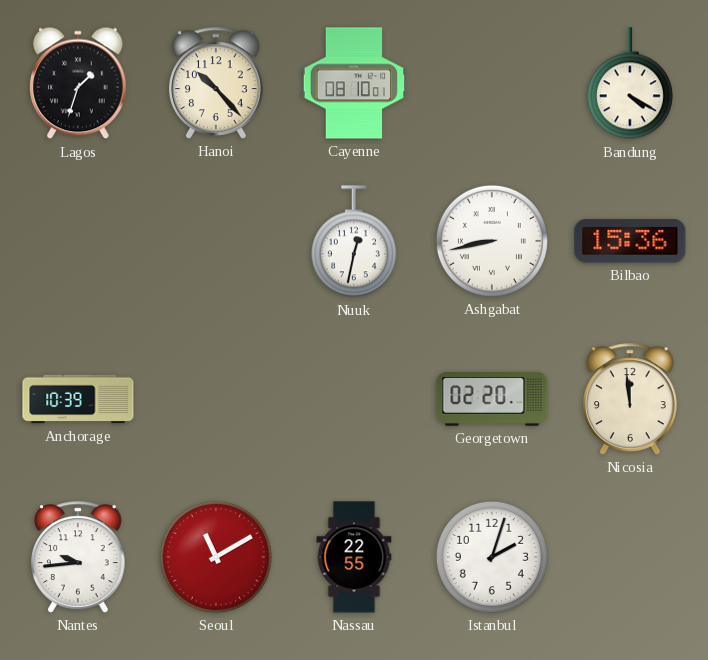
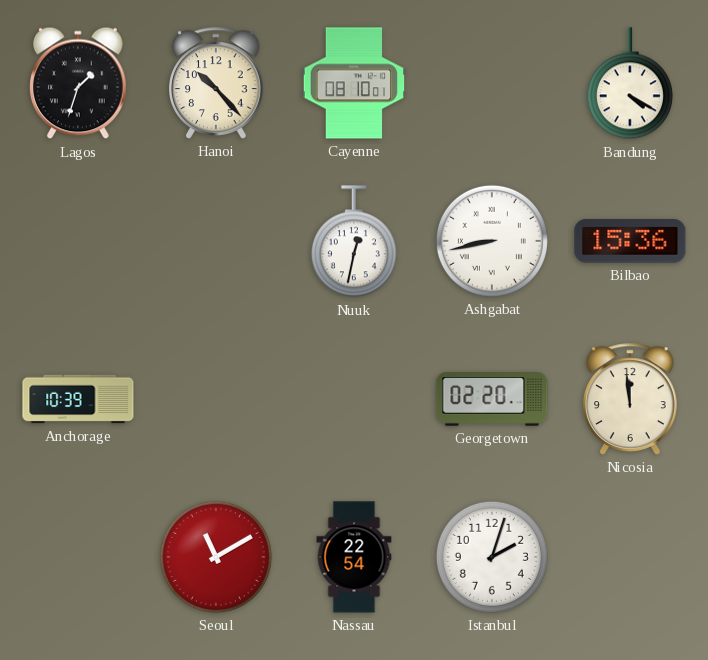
Nantes: 9:44 -> none (78, 557)
Nassau: 22:55 -> 22:54 (354, 557)
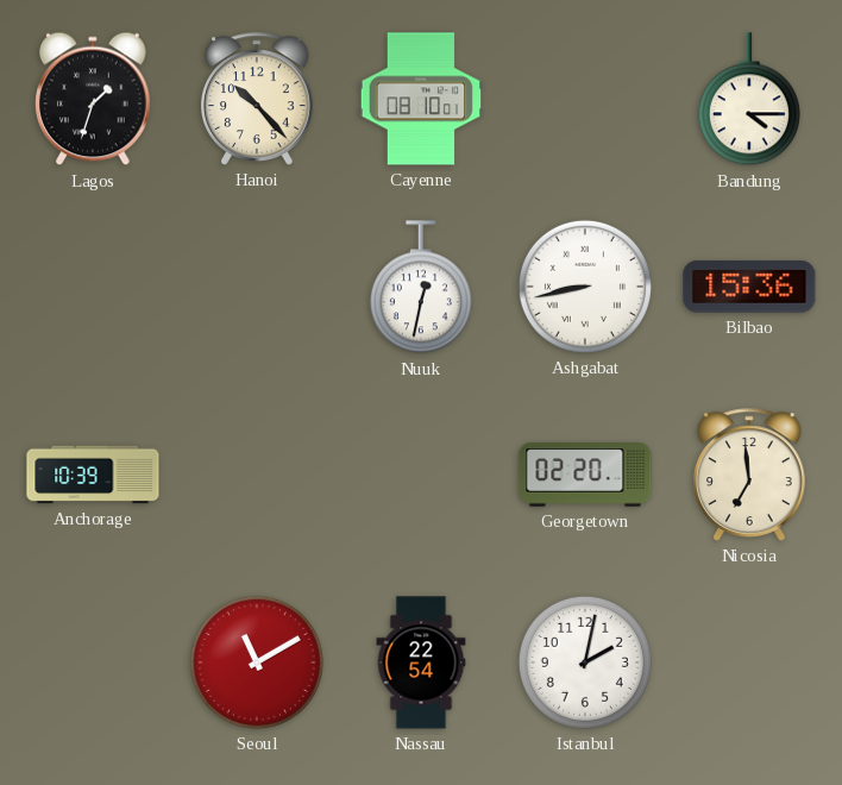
Bandung: 4:20 -> 4:15 (749, 100)
Nicosia: 11:59 -> 6:59 (749, 475)
Istanbul: 2:03 -> 2:02 (585, 662)
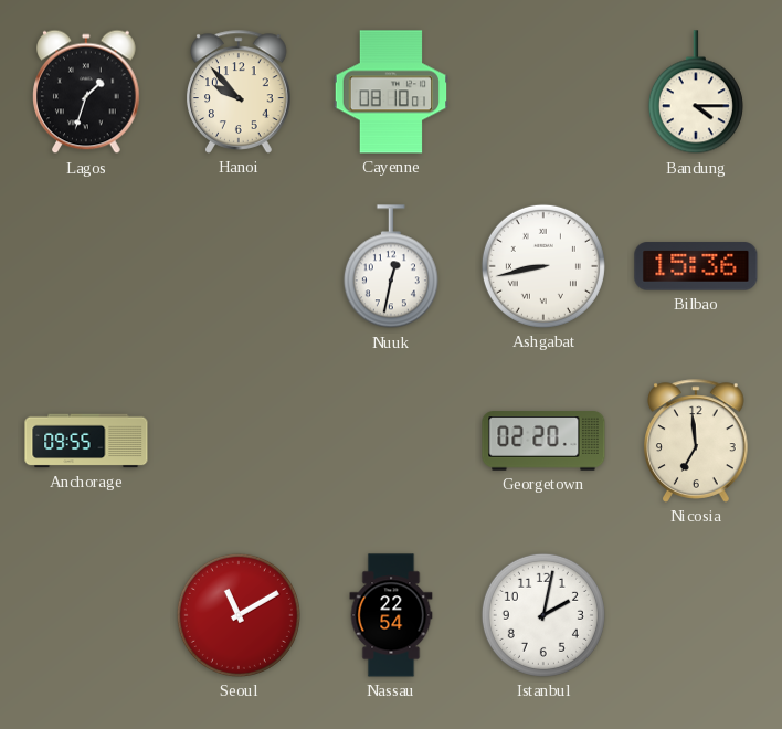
Hanoi: 10:23 -> 9:53 (239, 92)
Anchorage: 10:39 -> 09:55 (86, 441)
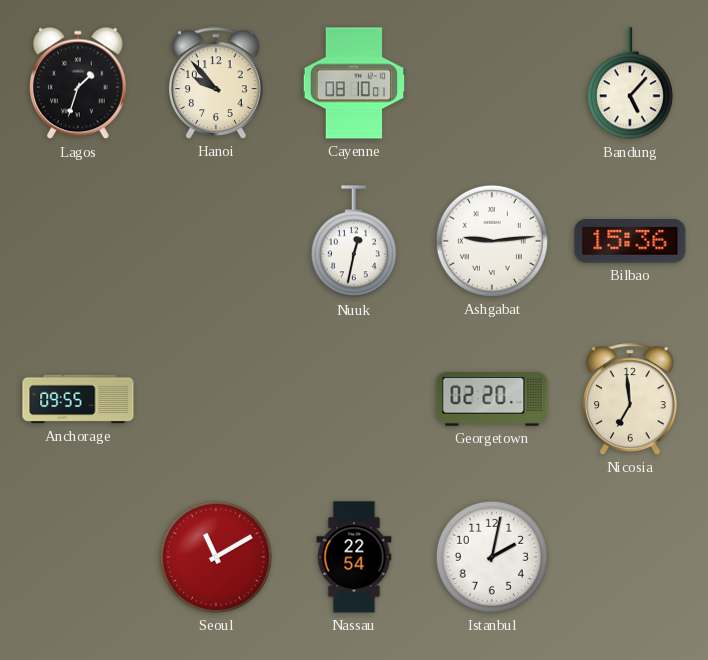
Bandung: 4:15 -> 5:07 (630, 84)
Ashgabat: 8:43 -> 9:14 (492, 241)
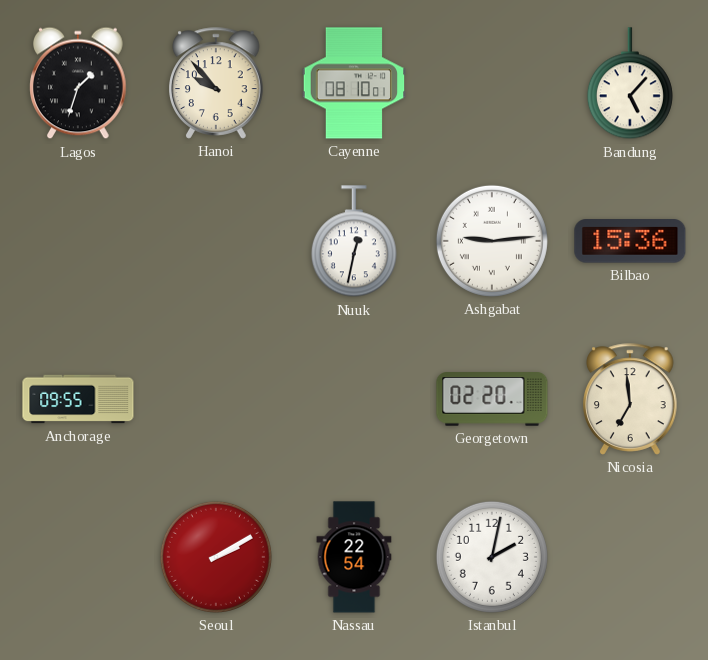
Seoul: 11:10 -> 2:10 (216, 557)
